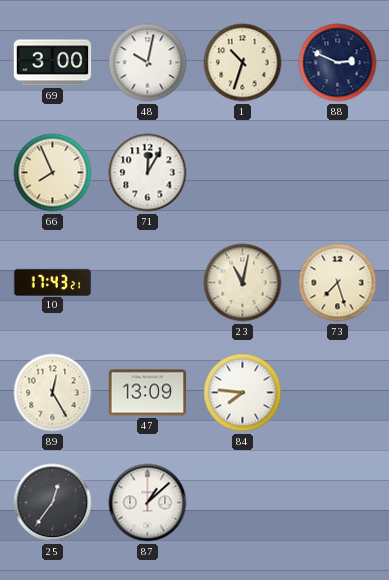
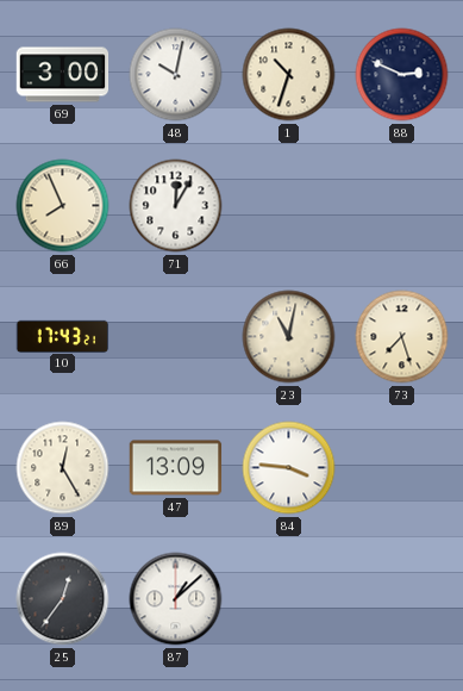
84: 7:46 -> 3:46 (289, 468)
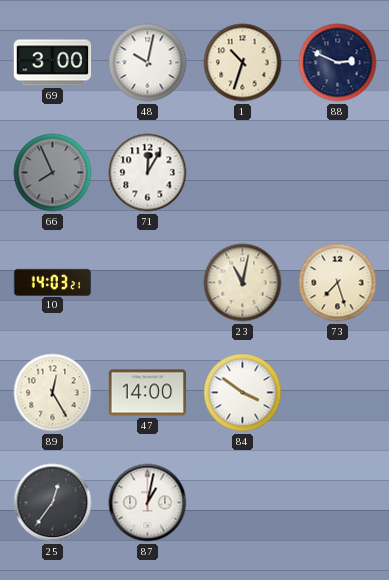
66 dial: cream -> grey (53, 173)
10: 17:43 -> 14:03 (53, 282)
47: 13:09 -> 14:00 (148, 393)
84: 3:46 -> 3:51 (243, 393)
87: 1:08 -> 1:02 (148, 503)
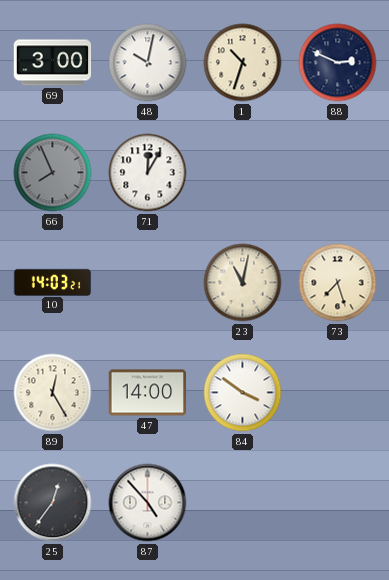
87: 1:02 -> 4:53 (148, 503)
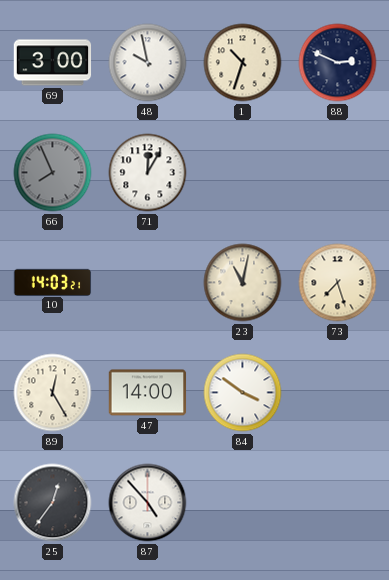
48: 10:02 -> 9:58 (148, 63)
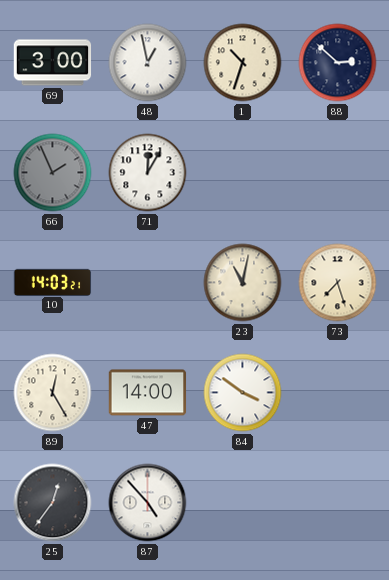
48: 9:58 -> 12:58 (148, 63)
88: 2:49 -> 2:52 (338, 63)
66: 7:56 -> 1:56 (53, 173)
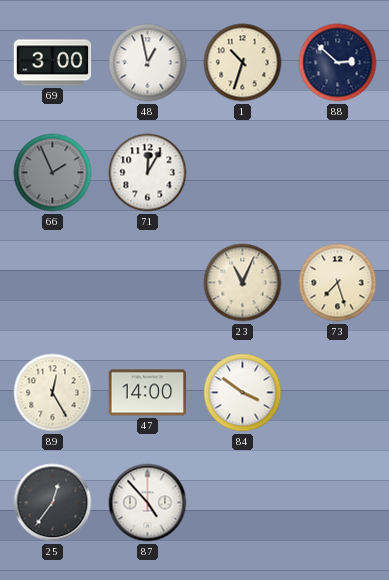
10: 14:03 -> none (53, 282)
23: 11:02 -> 11:04 (243, 283)
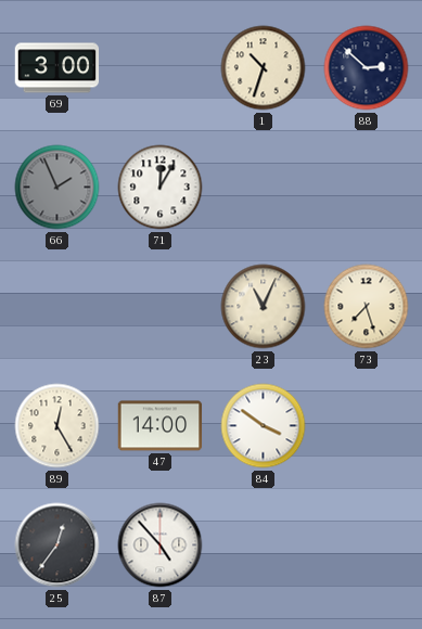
48: 12:58 -> none (148, 63)
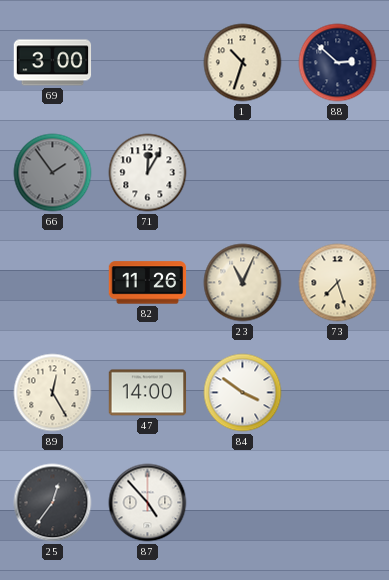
66: 1:56 -> 1:54 (53, 173)
82: none -> 11:26 (148, 283)
